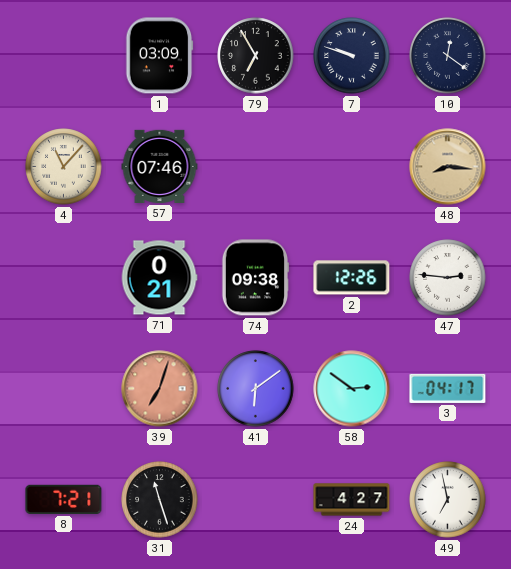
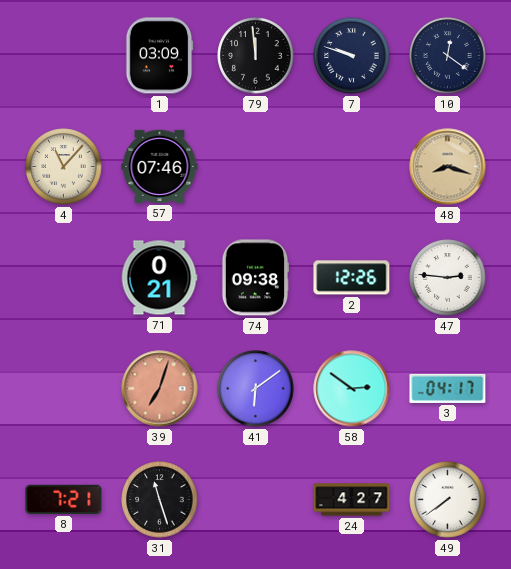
79: 6:55 -> 11:59 (256, 56)
48: 8:16 -> 8:18 (448, 167)
49: 6:58 -> 7:39 (448, 500)
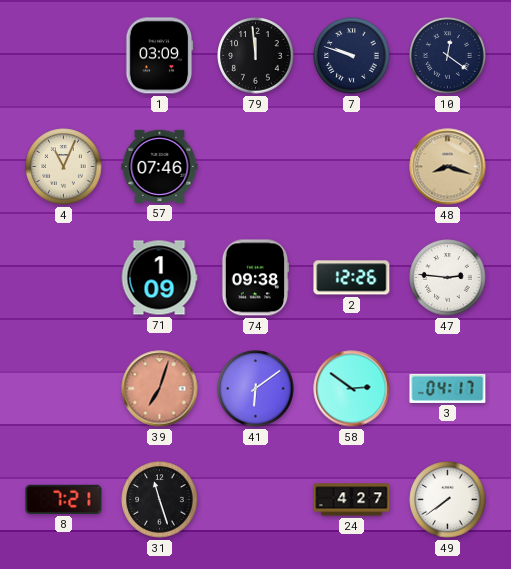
4: 11:07 -> 11:04 (64, 167)
71: 0:21 -> 1:09 (159, 278)
